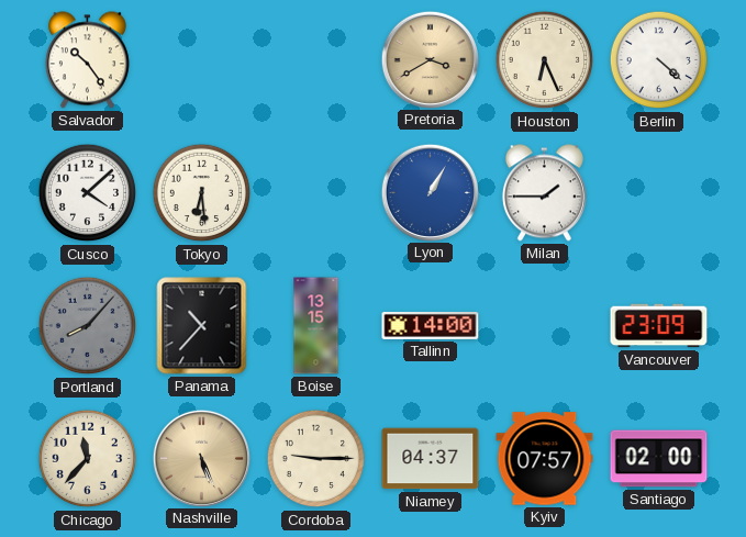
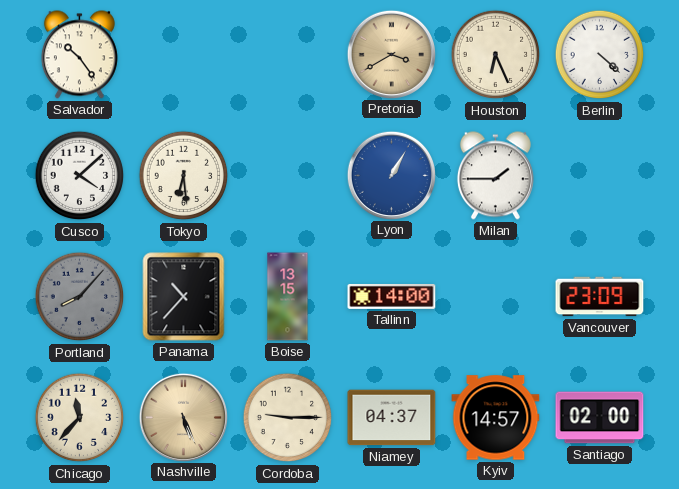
Kyiv: 07:57 -> 14:57 (496, 418)
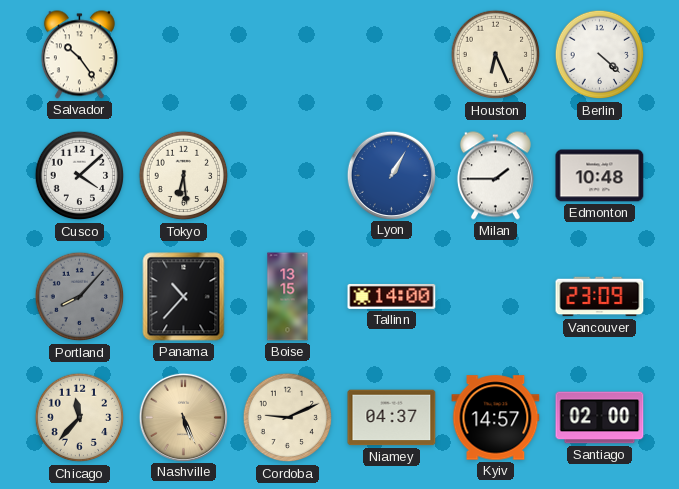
Pretoria: 3:40 -> none (391, 54)
Edmonton: none -> 10:48 (600, 176)
Cordoba: 9:15 -> 9:11 (288, 418)
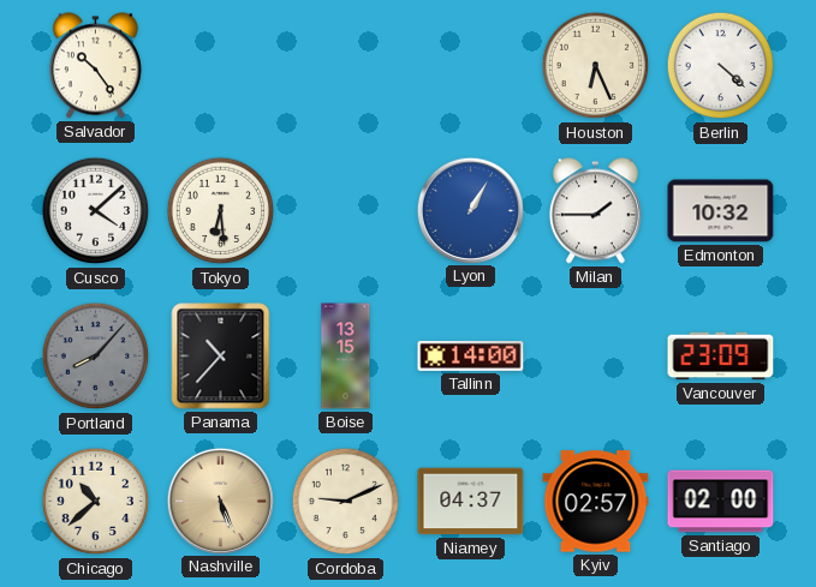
Edmonton: 10:48 -> 10:32 (721, 211)
Chicago: 11:37 -> 10:38 (96, 502)
Kyiv: 14:57 -> 02:57 (596, 502)
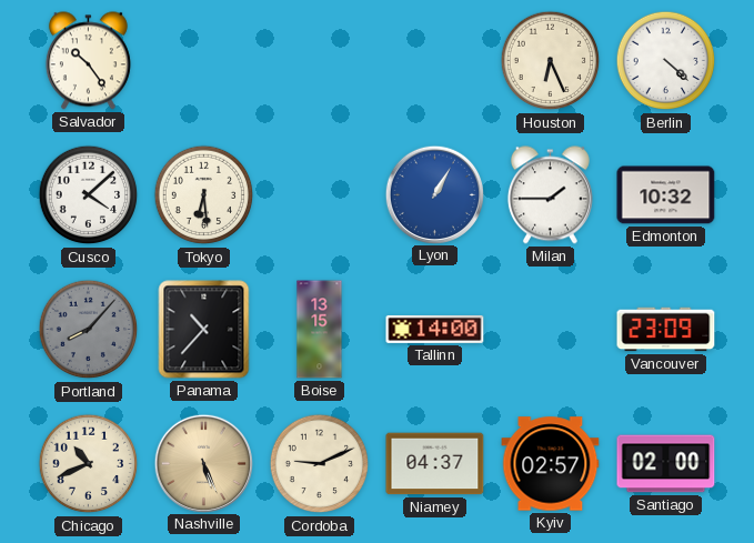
Chicago: 10:38 -> 10:41 (89, 464)
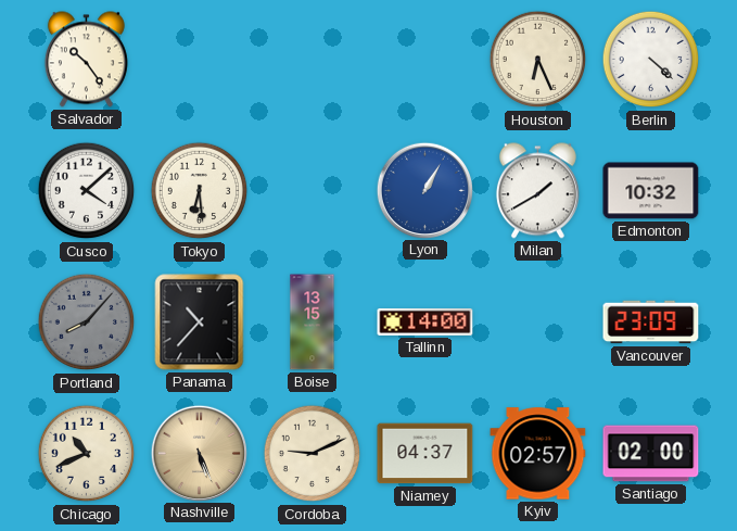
Milan: 1:45 -> 1:40 (537, 191)
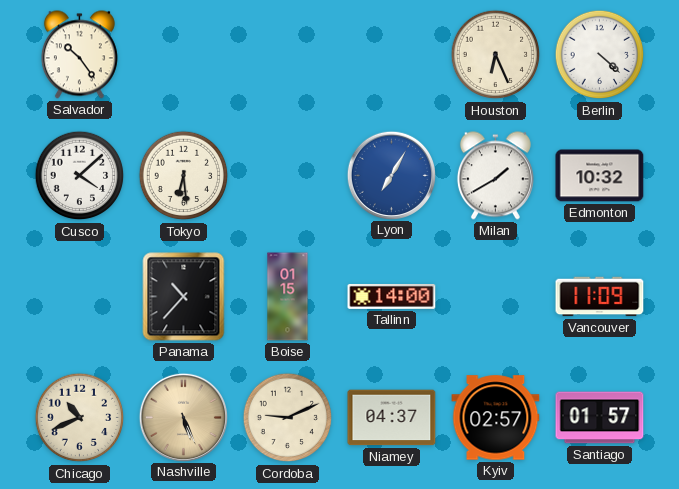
Lyon: 1:05 -> 7:05 (391, 175)
Portland: 8:07 -> none (87, 323)
Boise: 13:15 -> 01:15 (288, 297)
Vancouver: 23:09 -> 11:09 (600, 297)
Santiago: 02:00 -> 01:57 (600, 418)
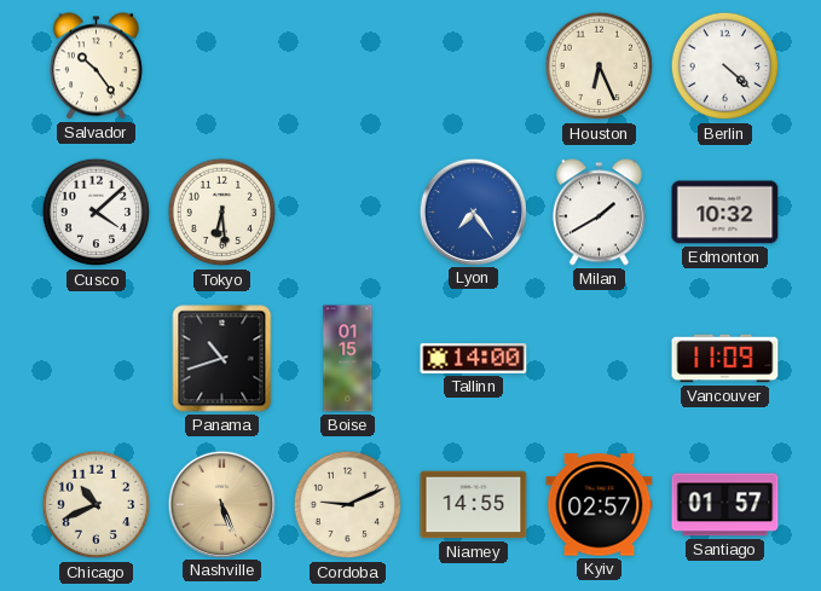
Lyon: 7:05 -> 7:24 (473, 212)
Panama: 10:37 -> 10:42 (222, 359)
Niamey: 04:37 -> 14:55 (474, 505)
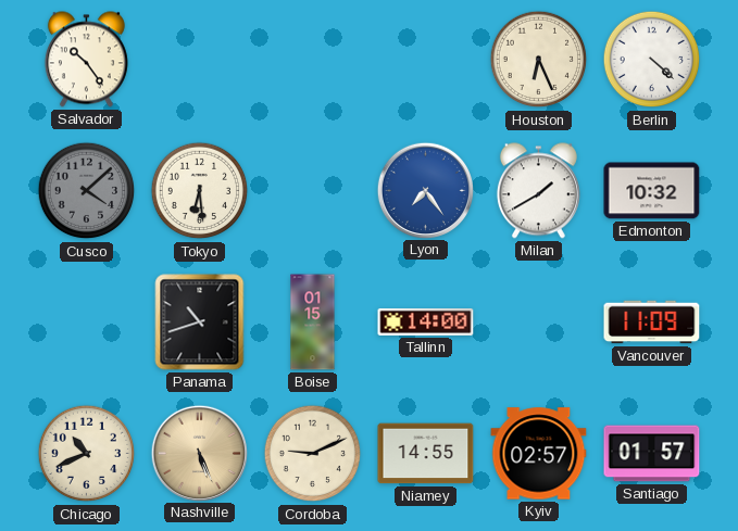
Cusco dial: white -> grey (87, 191)
